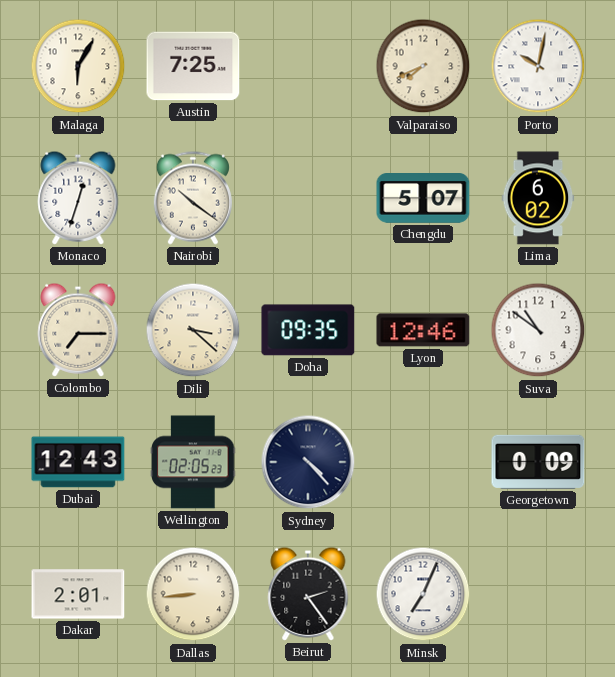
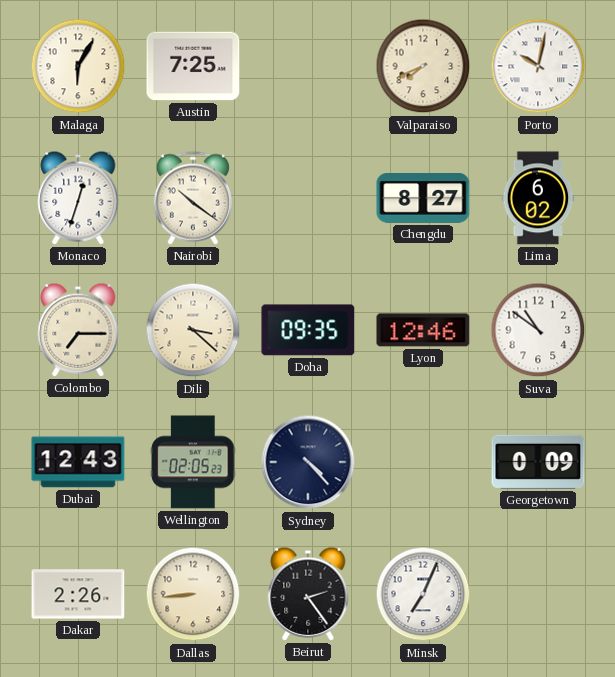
Chengdu: 5:07 -> 8:27 (423, 199)
Dakar: 2:01 -> 2:26 (78, 594)
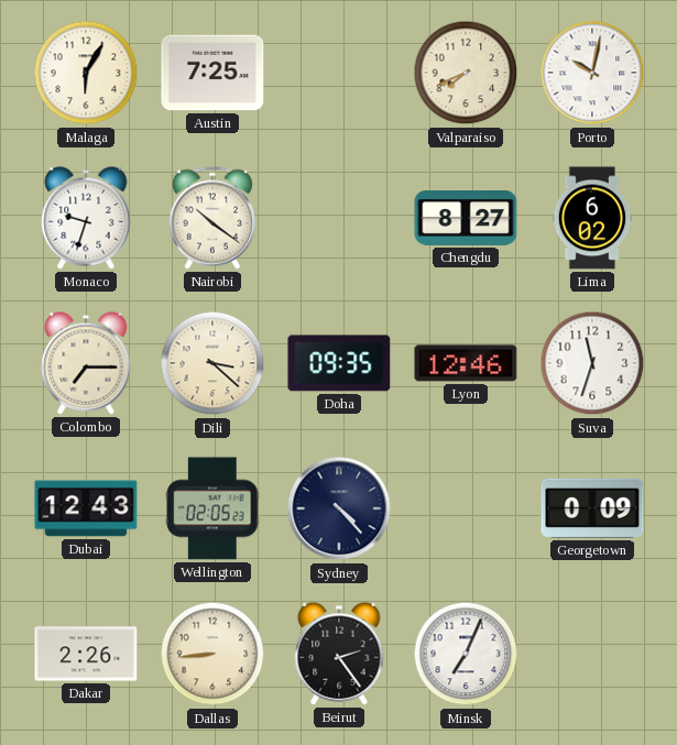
Monaco: 12:33 -> 9:33 (86, 218)
Suva: 10:51 -> 11:33 (592, 363)
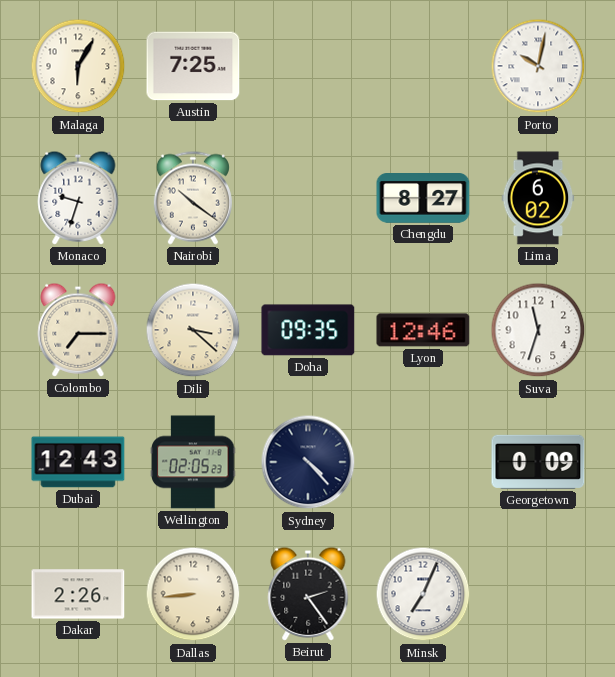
Valparaiso: 7:41 -> none (466, 73)
